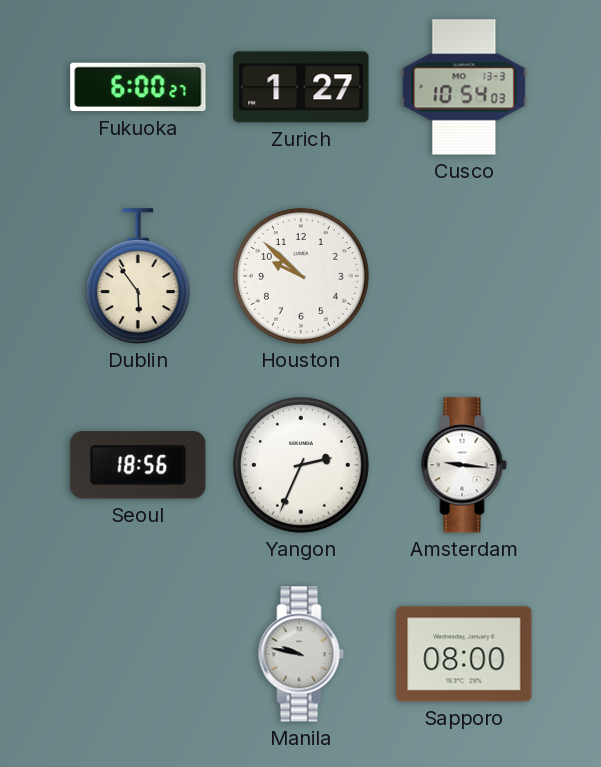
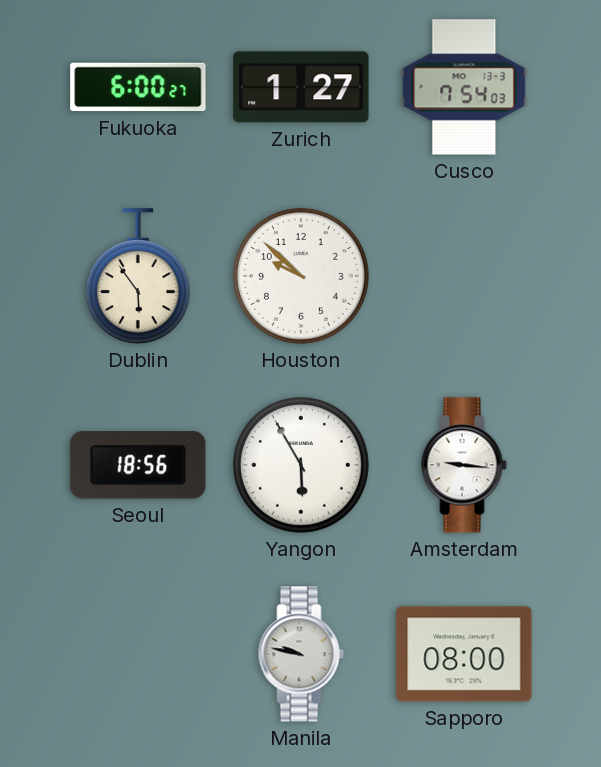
Cusco: 10:54 -> 7:54 (464, 87)
Yangon: 2:34 -> 5:55 (301, 465)
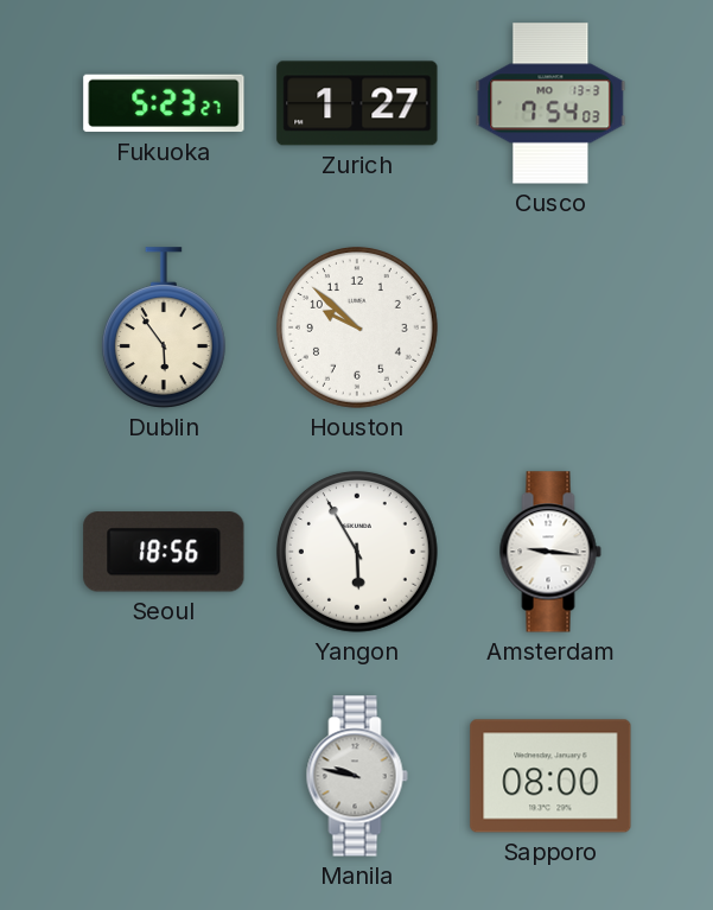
Fukuoka: 6:00 -> 5:23 (164, 103)
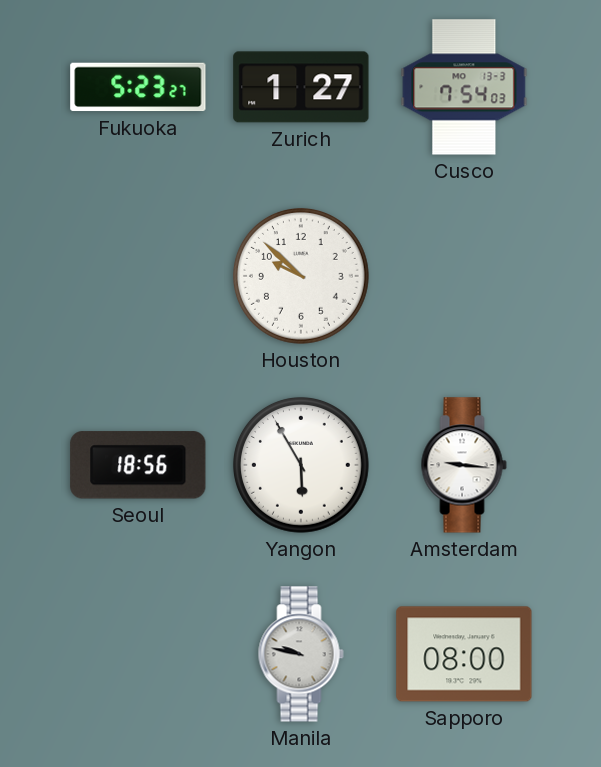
Dublin: 5:54 -> none (164, 327)
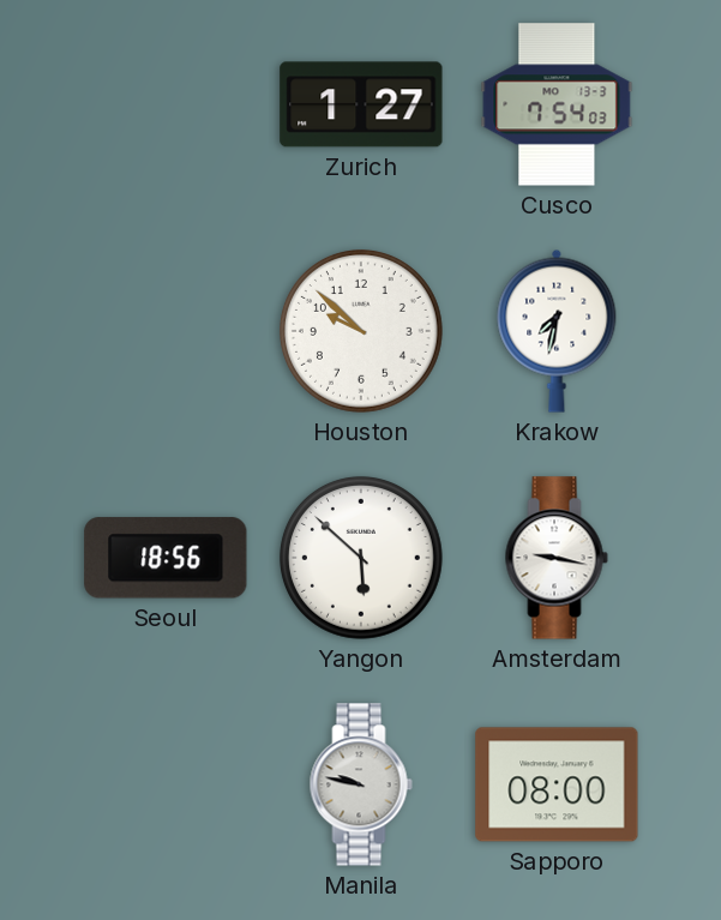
Fukuoka: 5:23 -> none (138, 87)
Krakow: none -> 7:32 (557, 331)
Yangon: 5:55 -> 5:52 (361, 558)
Amsterdam: 9:16 -> 9:17 (557, 558)
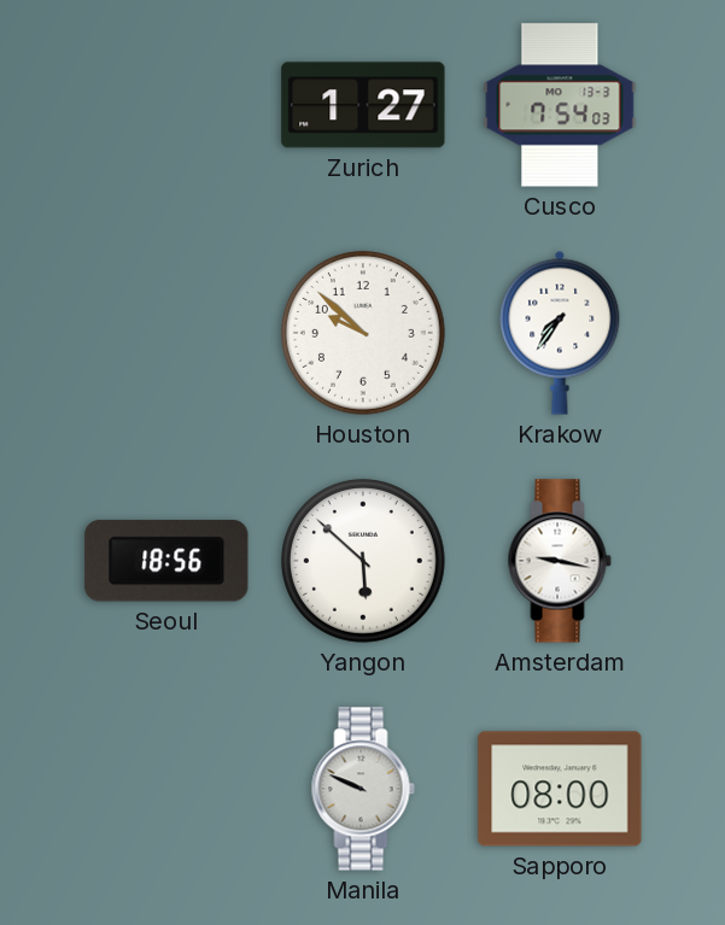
Krakow: 7:32 -> 7:36 (560, 333)
Manila: 9:47 -> 9:49 (363, 789)
